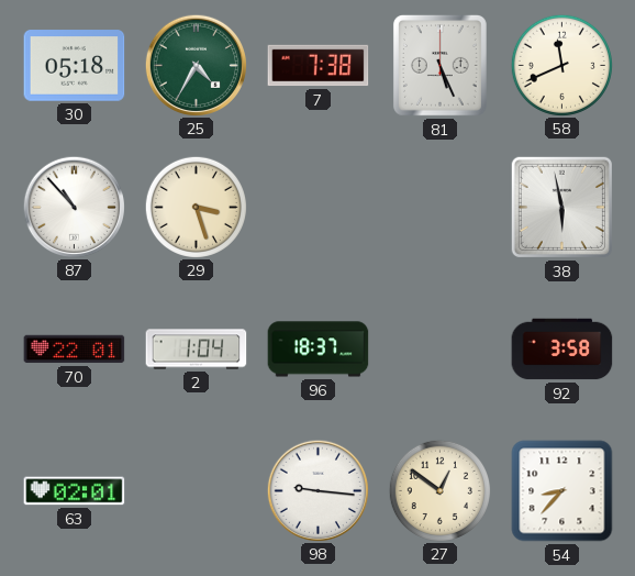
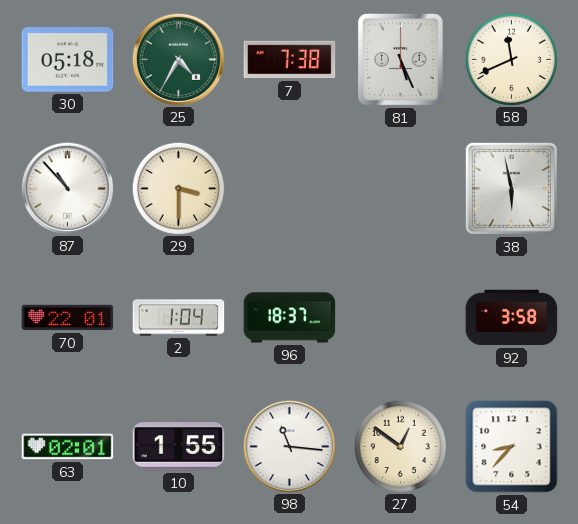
29: 3:27 -> 3:30 (178, 188)
10: none -> 1:55 (179, 447)
98: 9:16 -> 11:16 (289, 446)
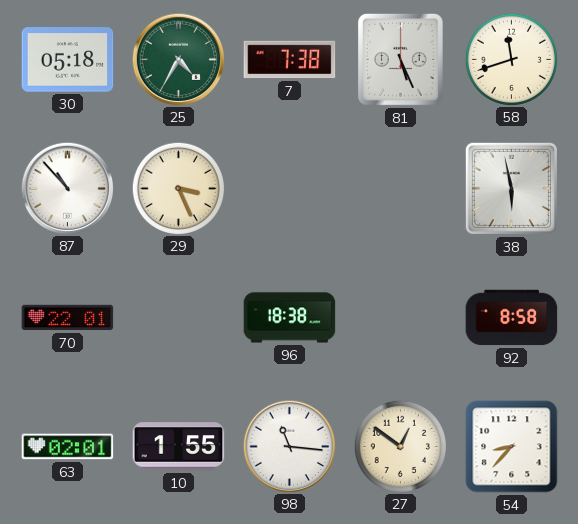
58: 11:41 -> 11:42 (511, 59)
29: 3:30 -> 3:26 (178, 188)
2: 1:04 -> none (179, 318)
96: 18:37 -> 18:38 (290, 318)
92: 3:58 -> 8:58 (512, 318)
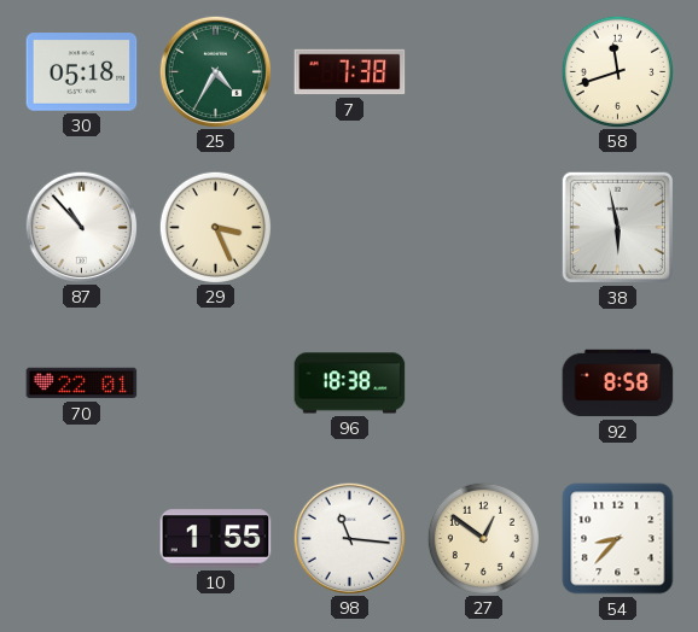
81: 5:26 -> none (400, 59)
63: 02:01 -> none (68, 447)
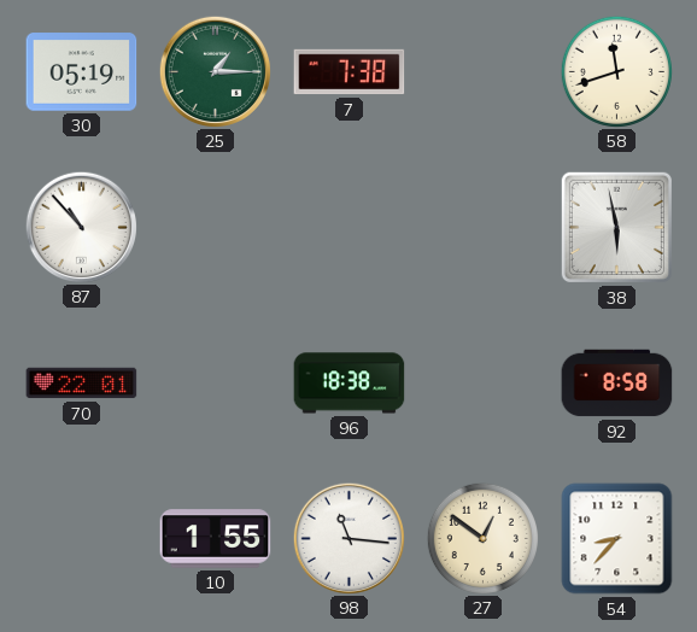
30: 05:18 -> 05:19 (82, 72)
25: 4:35 -> 1:15 (215, 71)
29: 3:26 -> none (215, 227)
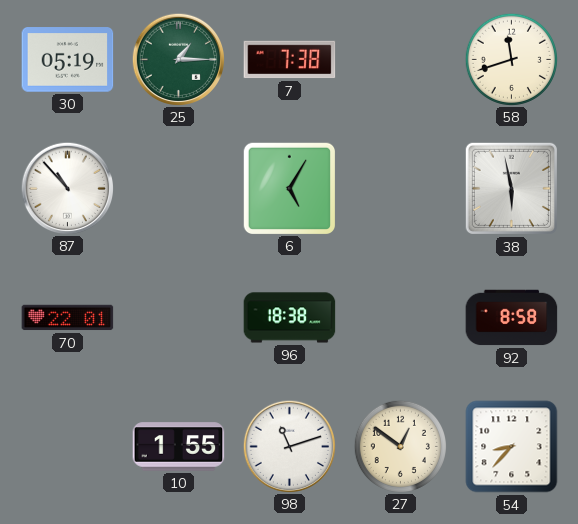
6: none -> 5:05 (289, 188)
98: 11:16 -> 11:12 (289, 446)
